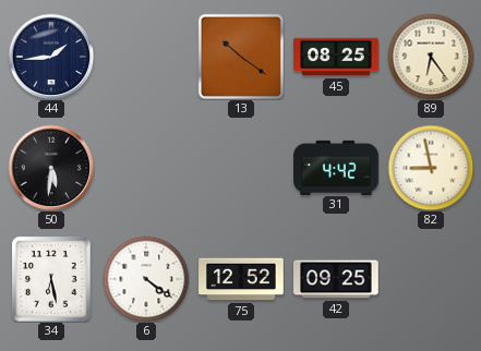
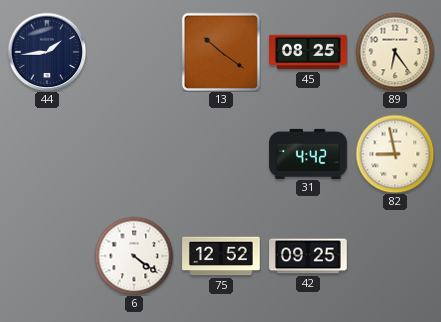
50: 5:31 -> none (51, 168)
34: 6:28 -> none (51, 279)
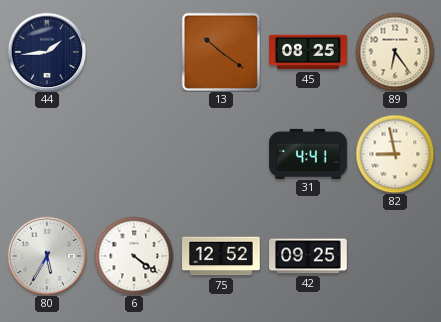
31: 4:42 -> 4:41 (308, 153)
80: none -> 5:35 (47, 256)
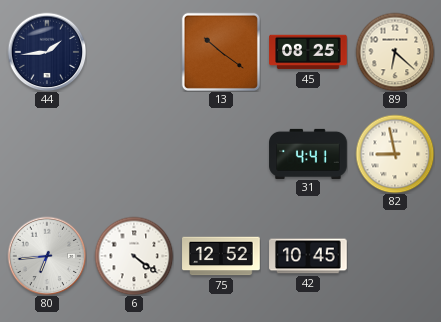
89: 6:24 -> 6:22 (395, 52)
80: 5:35 -> 6:44 (47, 256)
42: 09:25 -> 10:45 (308, 256)
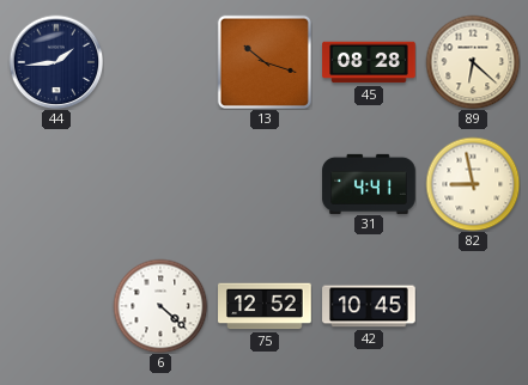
13: 10:21 -> 10:18 (265, 62)
45: 08:25 -> 08:28 (369, 62)
80: 6:44 -> none (47, 256)
6: 4:21 -> 4:22 (160, 306)
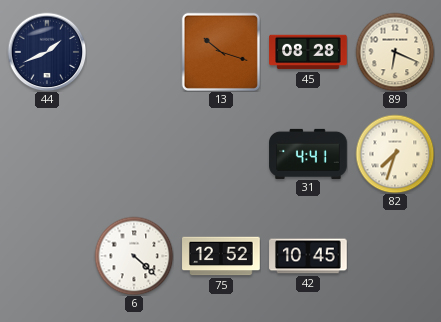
44: 1:44 -> 1:41 (47, 52)
89: 6:22 -> 6:19 (395, 52)
82: 8:58 -> 7:33 (395, 154)
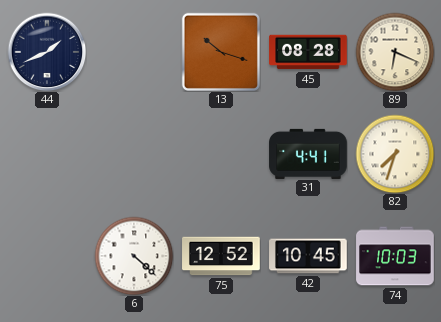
74: none -> 10:03 (395, 256)
